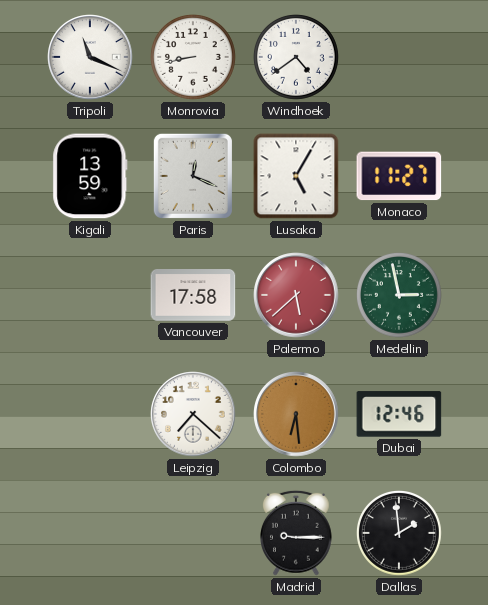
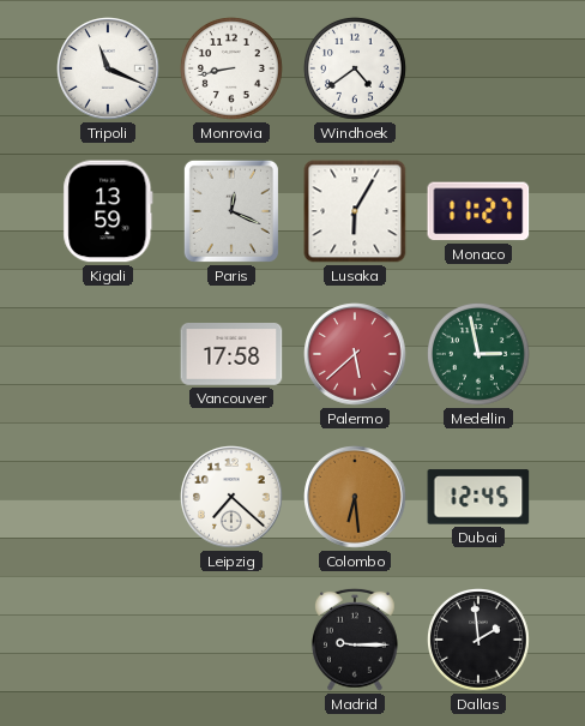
Lusaka: 5:05 -> 6:05 (355, 211)
Dubai: 12:46 -> 12:45 (478, 497)
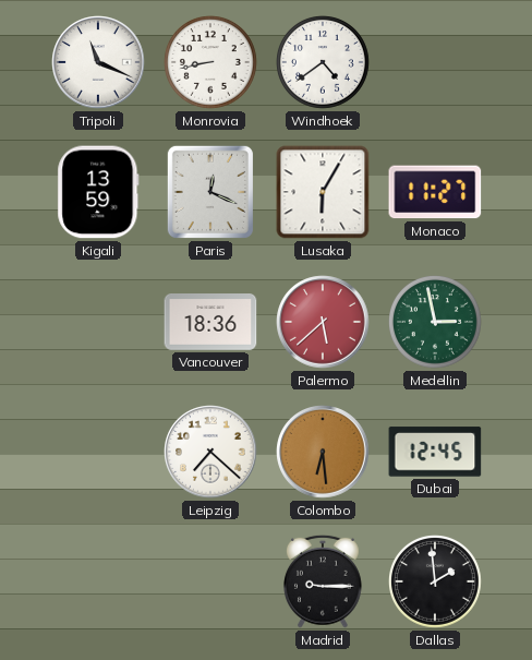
Vancouver: 17:58 -> 18:36 (210, 323)
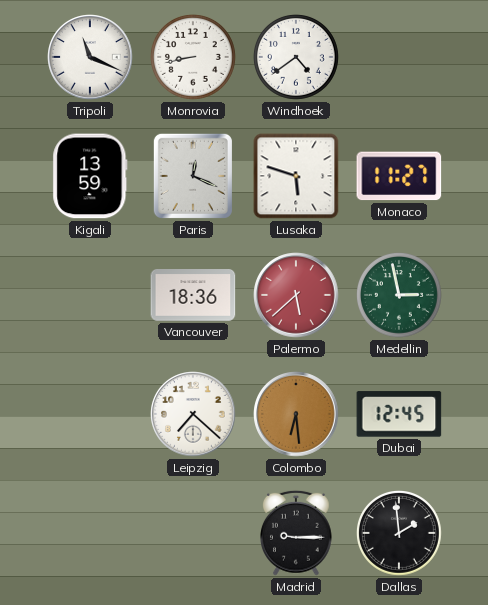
Lusaka: 6:05 -> 5:48 (296, 176)
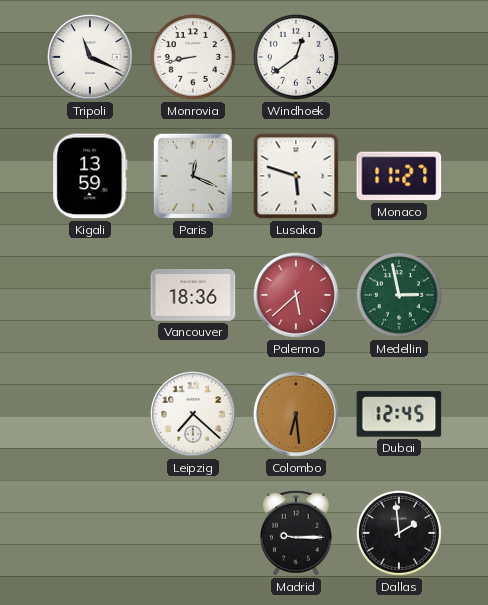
Windhoek: 4:39 -> 12:39 (297, 58)
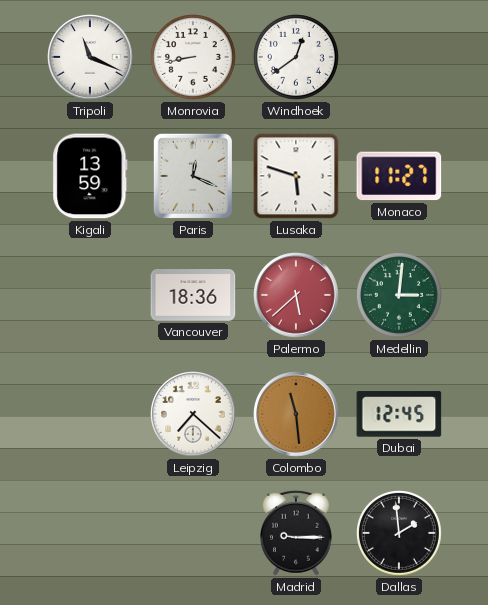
Medellin: 2:58 -> 3:01 (400, 296)
Colombo: 6:29 -> 11:29 (296, 414)
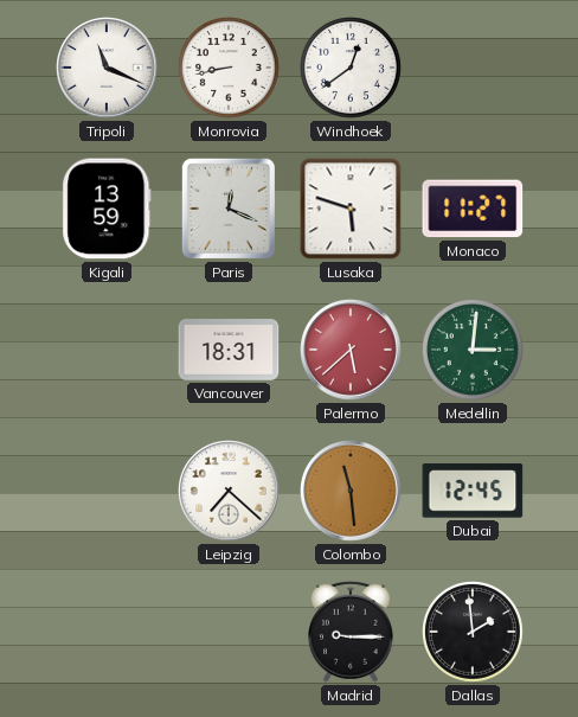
Vancouver: 18:36 -> 18:31 (229, 351)
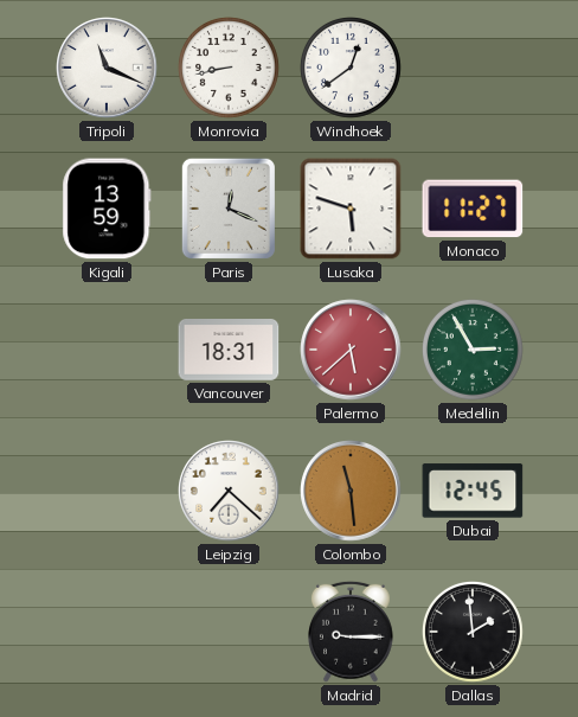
Medellin: 3:01 -> 2:55 (474, 351)
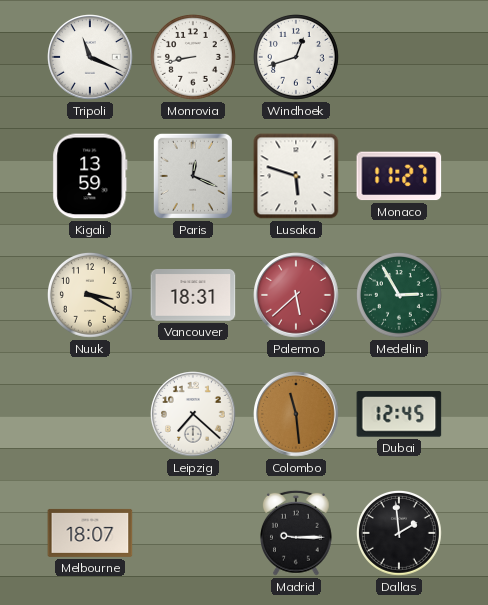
Windhoek: 12:39 -> 12:42 (297, 58)
Nuuk: none -> 3:20 (91, 296)
Melbourne: none -> 18:07 (90, 533)
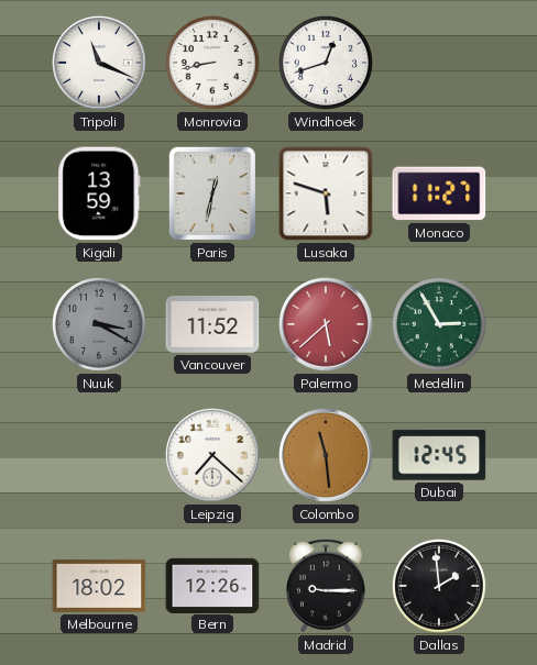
Paris: 12:19 -> 12:32 (212, 193)
Nuuk dial: cream -> grey (100, 325)
Vancouver: 18:31 -> 11:52 (212, 325)
Melbourne: 18:07 -> 18:02 (99, 586)
Bern: none -> 12:26 (212, 585)
